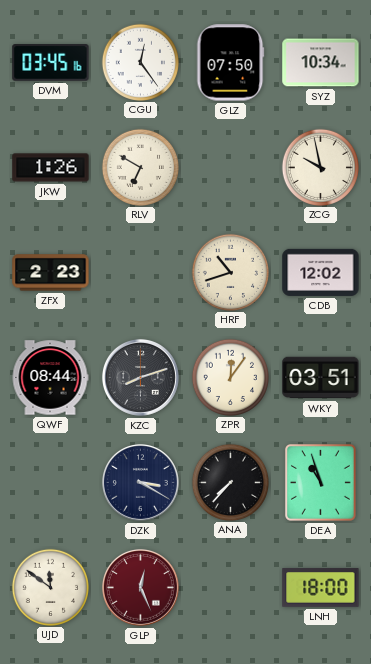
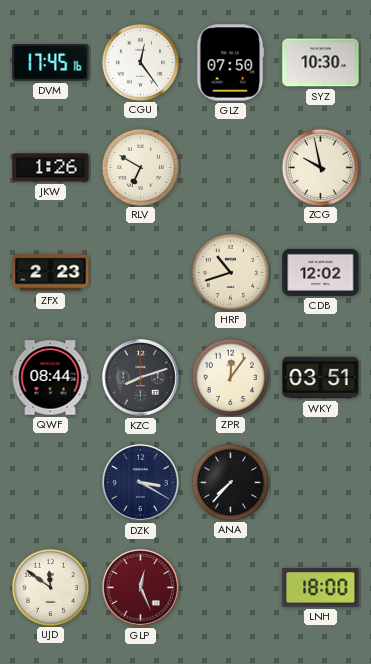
DVM: 03:45 -> 17:45 (51, 63)
SYZ: 10:34 -> 10:30 (321, 63)
DEA: 10:57 -> none (320, 482)
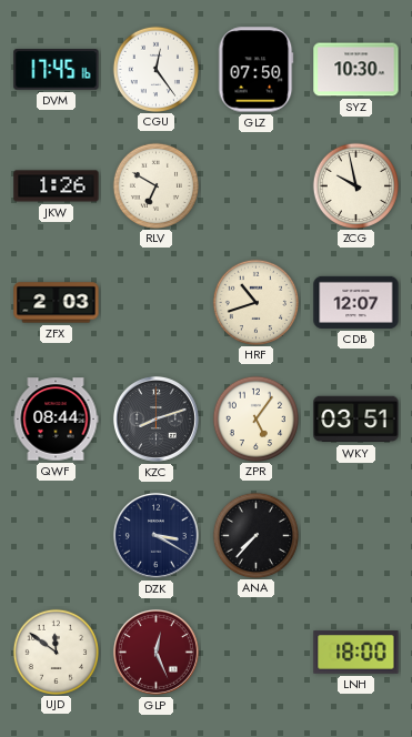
ZFX: 2:23 -> 2:03 (57, 303)
CDB: 12:02 -> 12:07 (356, 302)
ZPR: 12:06 -> 5:06 (255, 418)
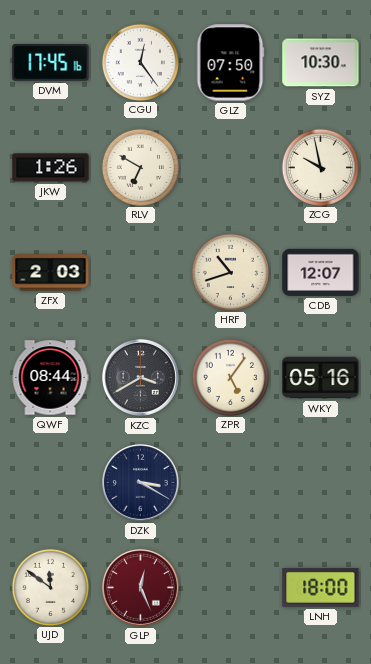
KZC: 8:12 -> 3:40 (140, 377)
WKY: 03:51 -> 05:16 (321, 378)
ANA: 7:37 -> none (255, 535)
